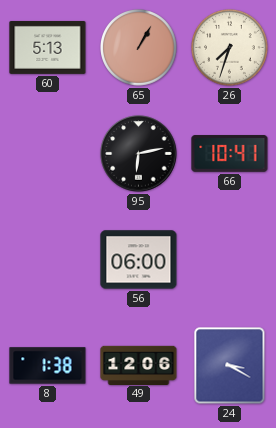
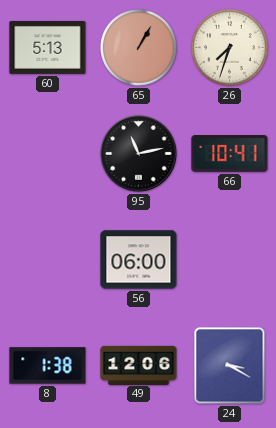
95: 6:13 -> 11:13 (139, 154)
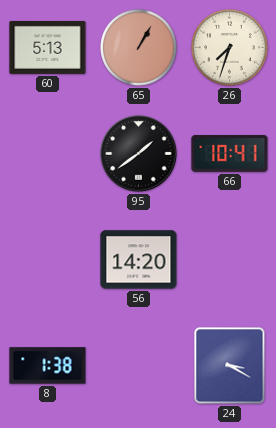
95: 11:13 -> 1:39 (139, 154)
56: 06:00 -> 14:20 (139, 260)
49: 12:06 -> none (139, 365)
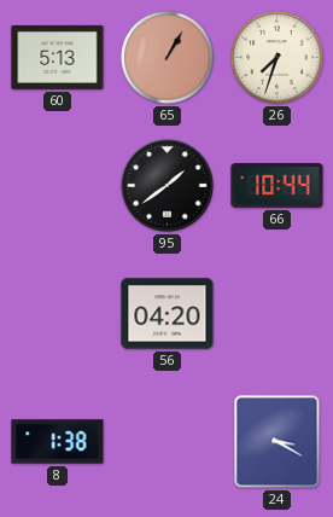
66: 10:41 -> 10:44 (277, 186)
56: 14:20 -> 04:20 (168, 314)
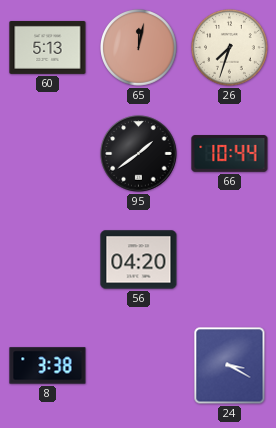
65: 1:05 -> 12:02 (139, 48)
8: 1:38 -> 3:38 (48, 366)
